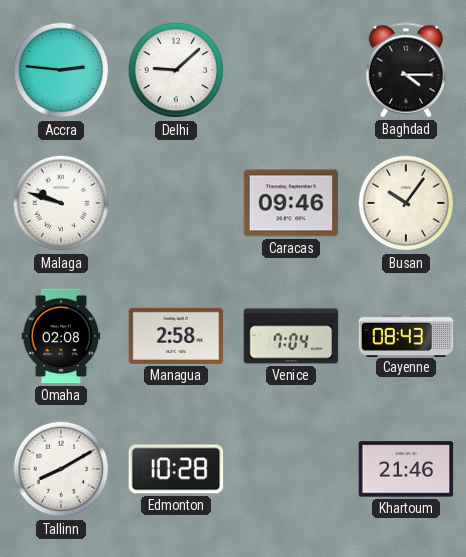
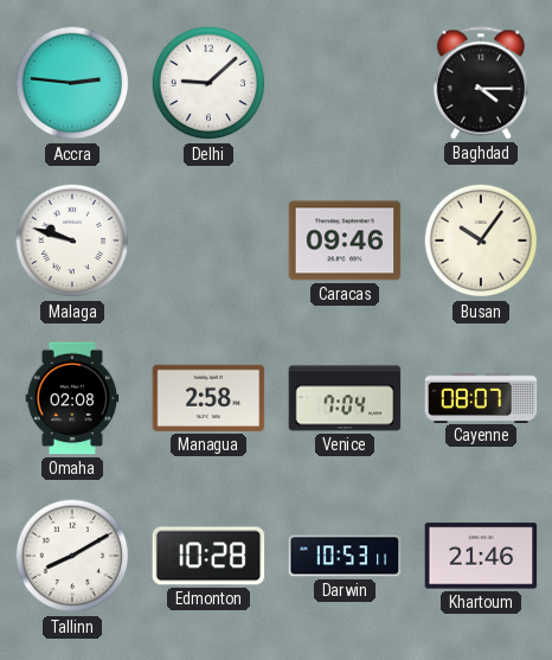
Cayenne: 08:43 -> 08:07 (481, 397)
Darwin: none -> 10:53 (345, 556)
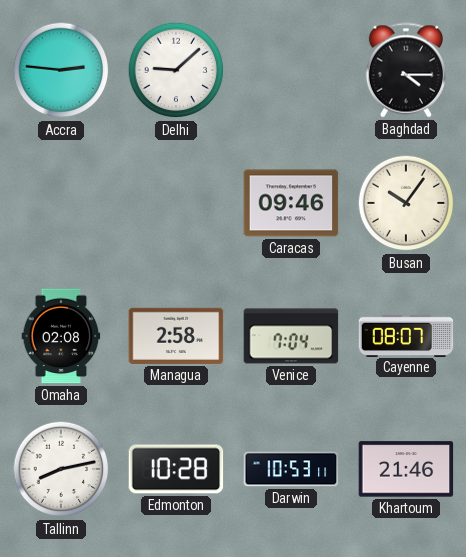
Malaga: 9:48 -> none (72, 241)
Tallinn: 8:10 -> 8:13 (61, 469)
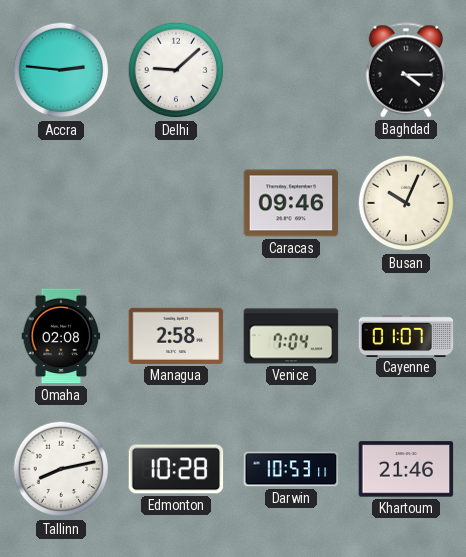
Busan: 10:06 -> 10:04 (406, 203)
Cayenne: 08:07 -> 01:07 (406, 335)
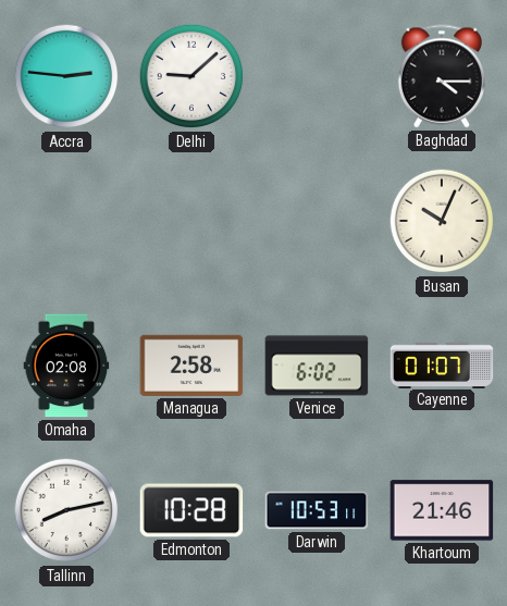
Caracas: 09:46 -> none (291, 203)
Venice: 7:04 -> 6:02 (317, 366)
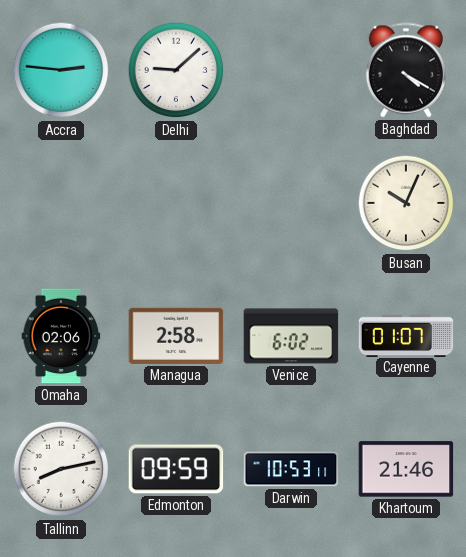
Baghdad: 4:15 -> 4:20 (406, 70)
Omaha: 02:08 -> 02:06 (61, 336)
Edmonton: 10:28 -> 09:59 (176, 469)
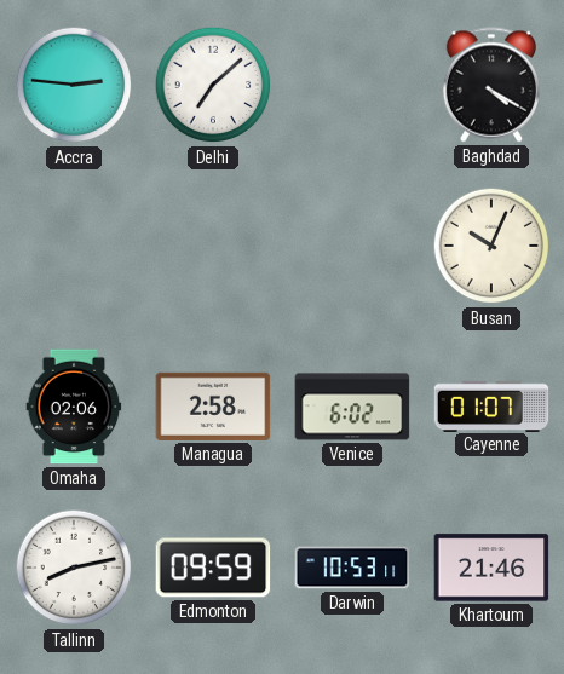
Delhi: 9:08 -> 7:08 (213, 85)
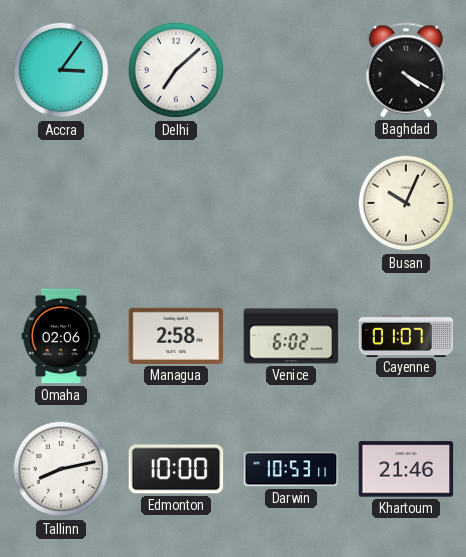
Accra: 2:46 -> 3:06 (61, 70)
Edmonton: 09:59 -> 10:00 (176, 469)
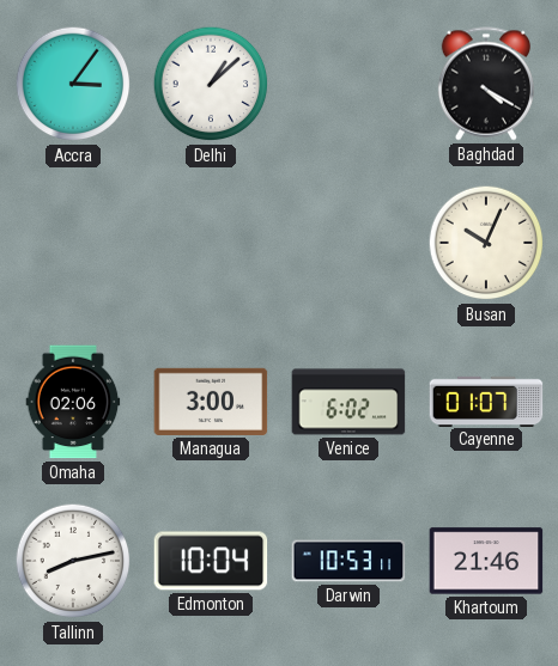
Delhi: 7:08 -> 1:08 (211, 84)
Managua: 2:58 -> 3:00 (211, 402)
Edmonton: 10:00 -> 10:04 (211, 561)
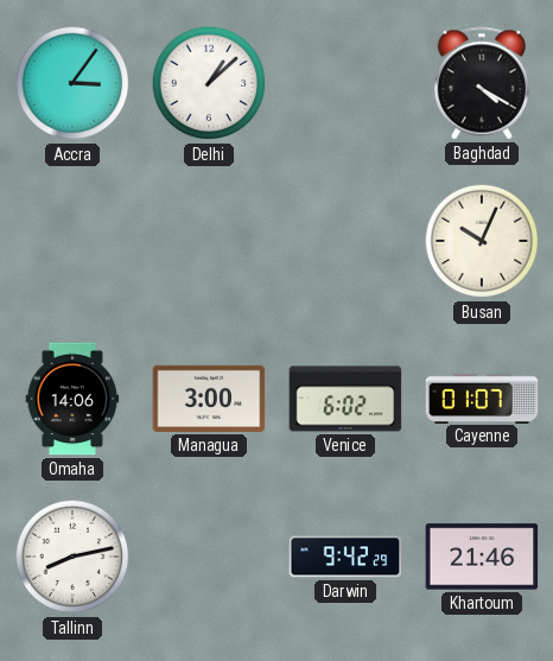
Omaha: 02:06 -> 14:06 (72, 399)
Edmonton: 10:04 -> none (211, 561)
Darwin: 10:53 -> 9:42 (345, 557)
